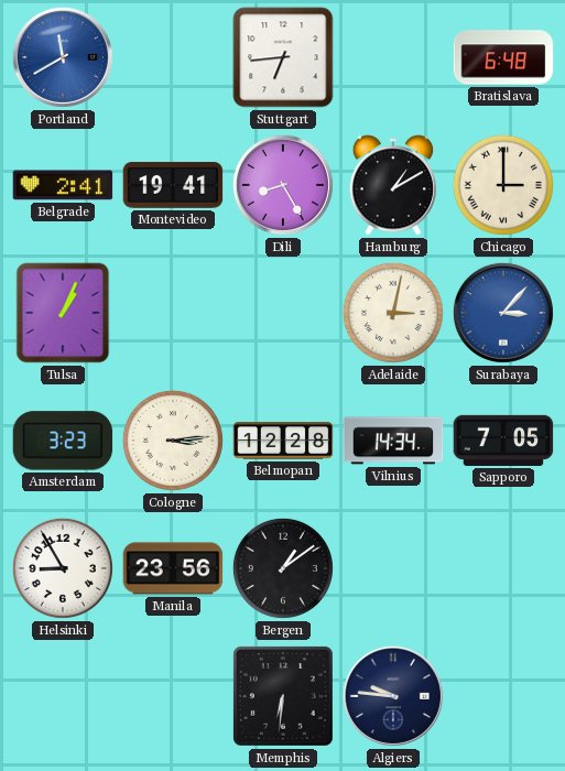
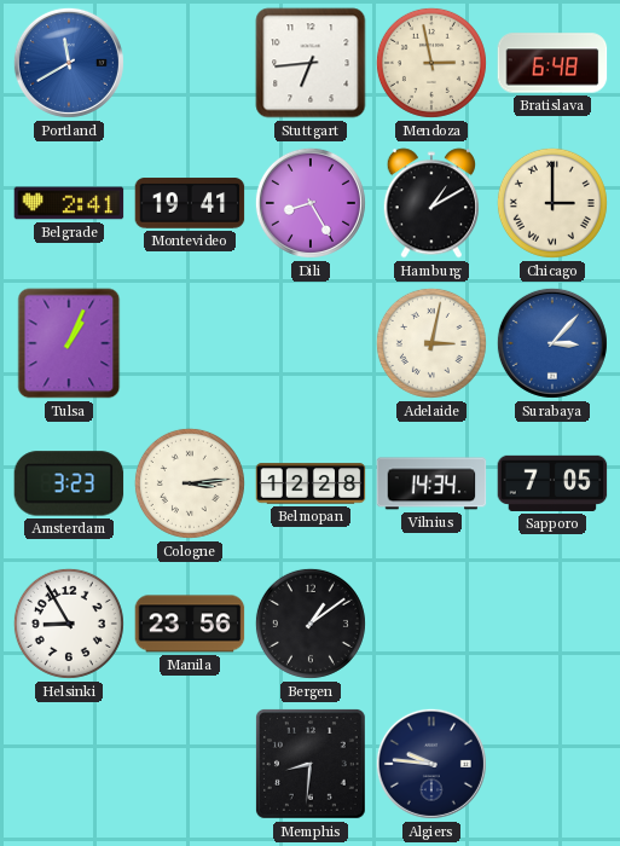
Mendoza: none -> 2:58 (431, 63)
Memphis: 6:31 -> 8:31 (311, 764)
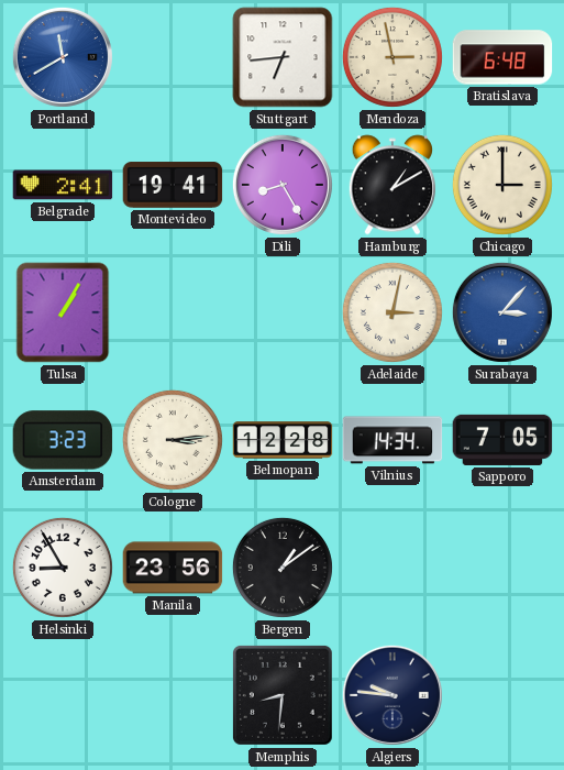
Tulsa: 1:04 -> 1:05 (63, 312)
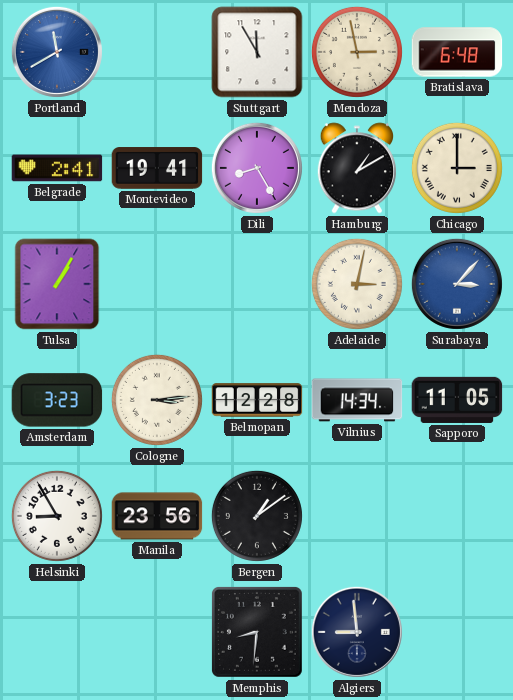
Stuttgart: 6:44 -> 11:55 (257, 52)
Sapporo: 7:05 -> 11:05 (457, 400)
Algiers: 9:46 -> 8:59 (357, 632)
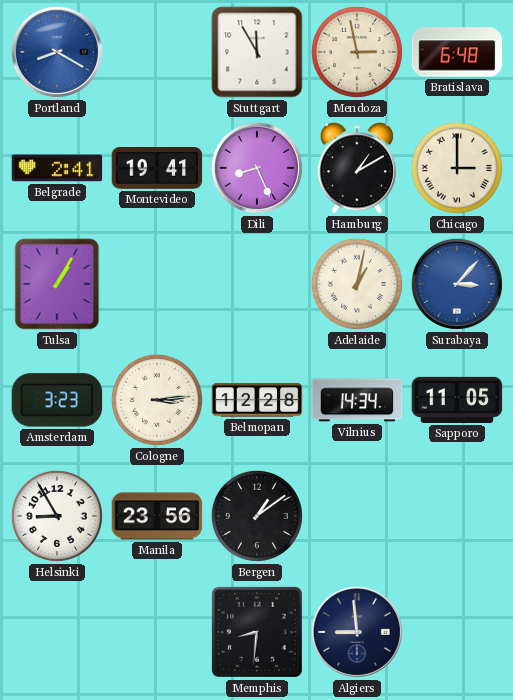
Portland: 11:40 -> 8:20 (57, 52)
Dili: 8:25 -> 8:26 (257, 168)
Adelaide: 3:02 -> 1:02 (357, 284)
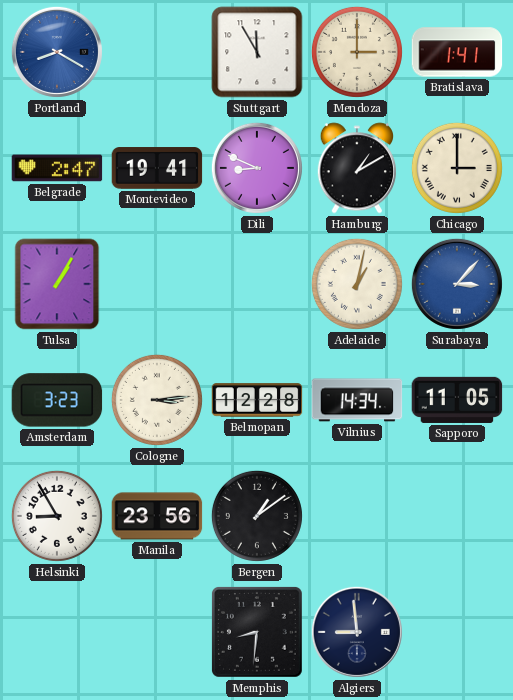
Mendoza: 2:58 -> 3:00 (357, 52)
Bratislava: 6:48 -> 1:41 (457, 52)
Belgrade: 2:41 -> 2:47 (57, 168)
Dili: 8:26 -> 8:49 (257, 168)
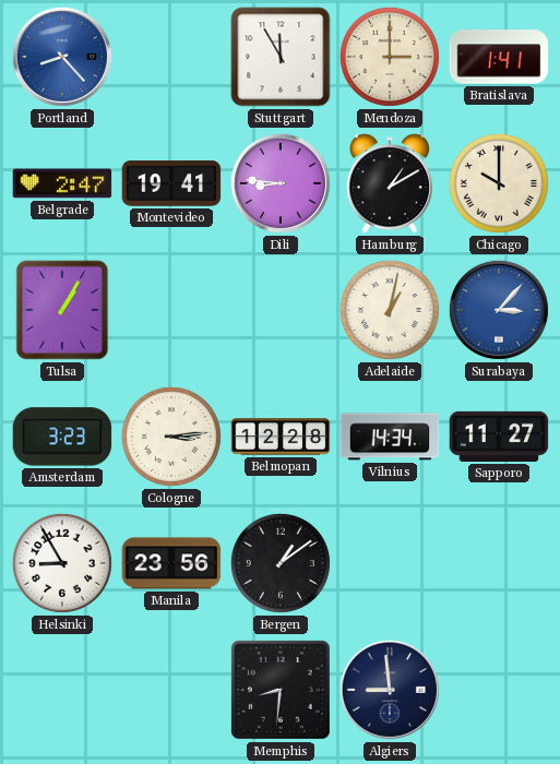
Portland: 8:20 -> 8:23 (62, 57)
Dili: 8:49 -> 8:46 (281, 183)
Chicago: 3:00 -> 10:00 (499, 183)
Sapporo: 11:05 -> 11:27 (499, 437)
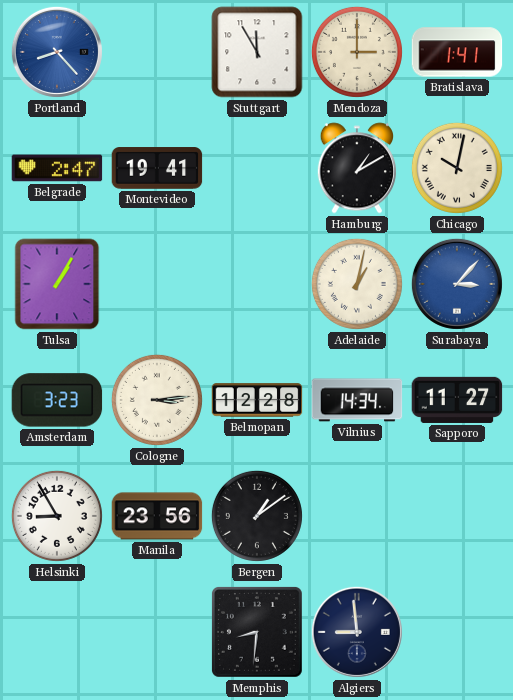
Dili: 8:46 -> none (281, 183)
Chicago: 10:00 -> 10:02 (457, 168)
